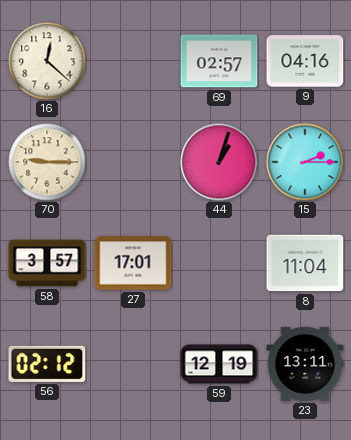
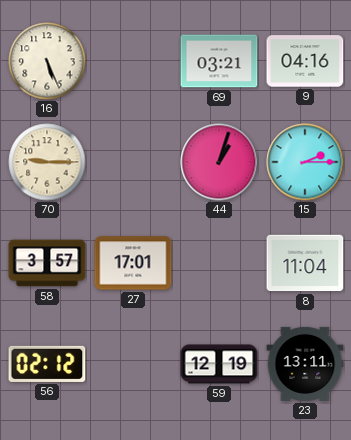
16: 12:22 -> 5:26 (47, 61)
69: 02:57 -> 03:21 (219, 61)
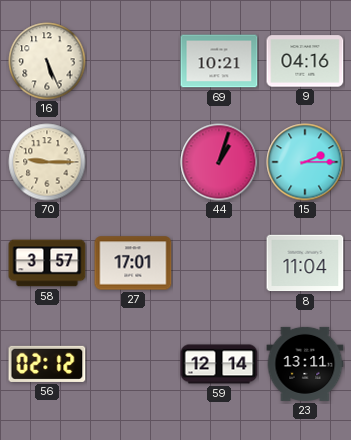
69: 03:21 -> 10:21 (219, 61)
59: 12:19 -> 12:14 (219, 364)
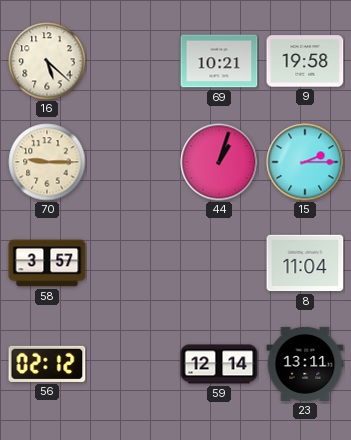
16: 5:26 -> 5:22 (47, 61)
9: 04:16 -> 19:58 (305, 61)
27: 17:01 -> none (133, 263)
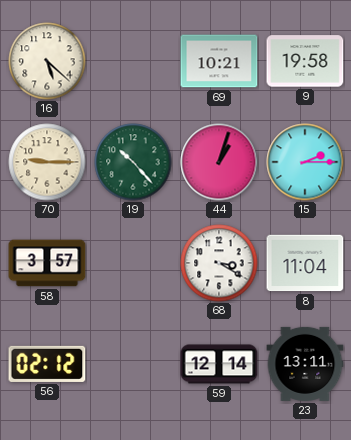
19: none -> 10:23 (133, 162)
68: none -> 3:20 (219, 263)
